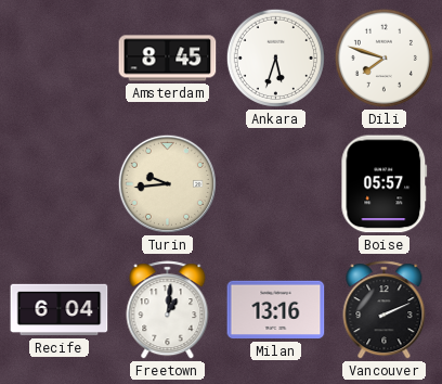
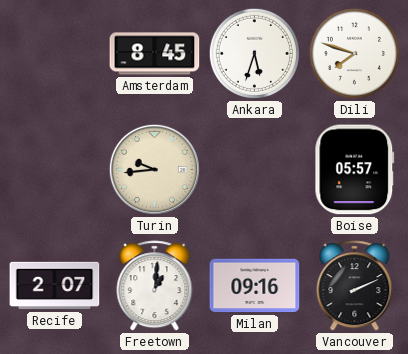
Recife: 6:04 -> 2:07 (55, 286)
Milan: 13:16 -> 09:16 (255, 286)
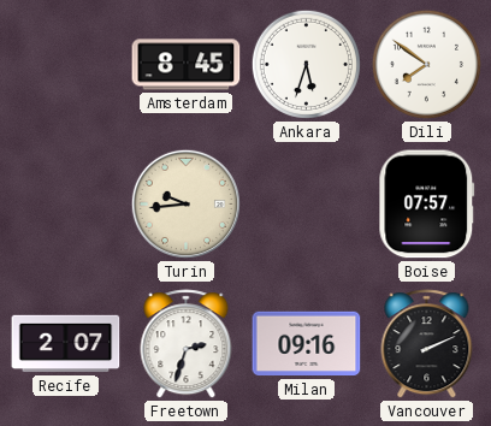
Dili: 7:48 -> 7:51 (426, 64)
Boise: 05:57 -> 07:57 (427, 205)
Freetown: 1:01 -> 2:33 (187, 344)
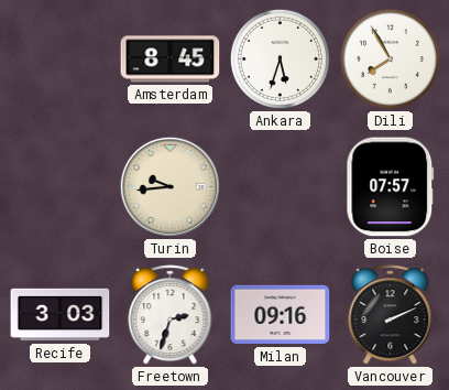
Dili: 7:51 -> 7:55 (390, 58)
Recife: 2:07 -> 3:03 (61, 315)
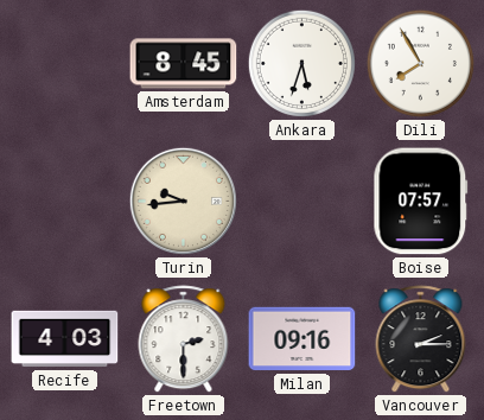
Recife: 3:03 -> 4:03 (65, 339)
Freetown: 2:33 -> 2:30 (184, 339)
Vancouver: 2:11 -> 2:15 (421, 339)
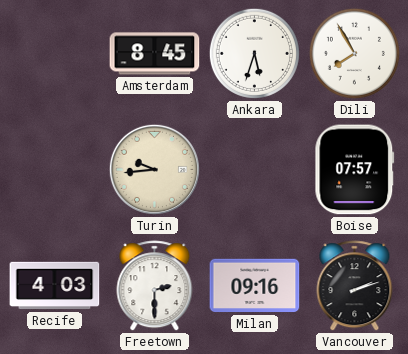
Vancouver: 2:15 -> 2:12 (355, 286)
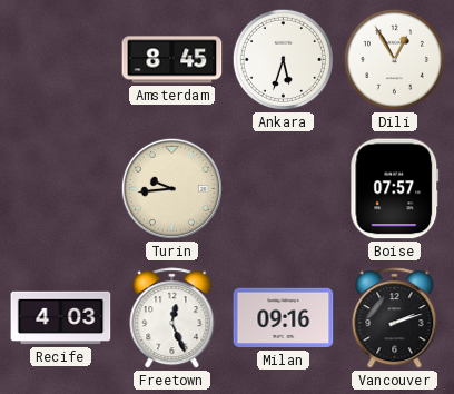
Dili: 7:55 -> 12:55 (394, 59)
Freetown: 2:30 -> 12:26 (172, 318)
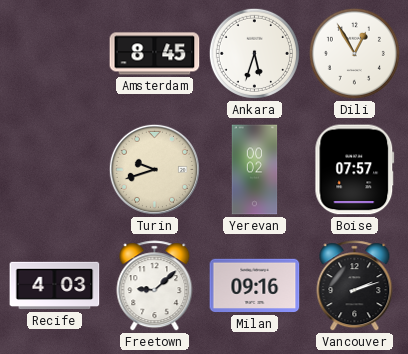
Turin: 9:44 -> 9:42 (154, 169)
Yerevan: none -> 00:02 (255, 170)
Freetown: 12:26 -> 9:08 (155, 286)
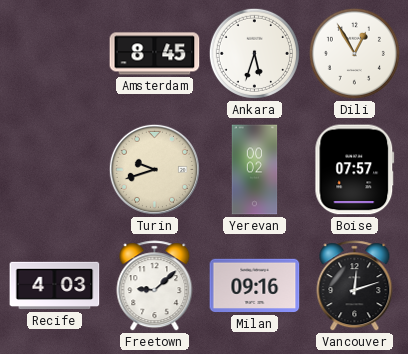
Vancouver: 2:12 -> 12:12 (355, 286)
